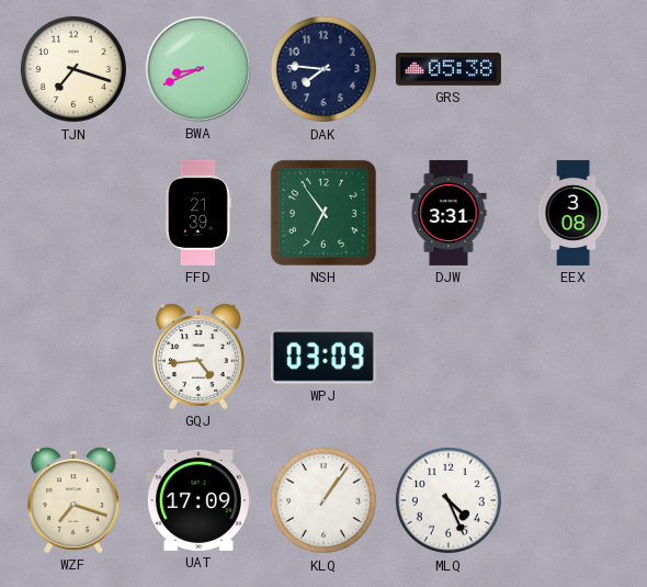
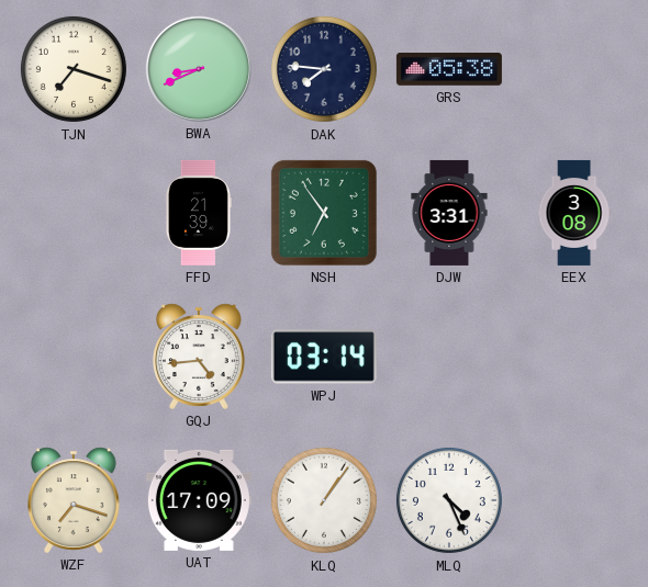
WPJ: 03:09 -> 03:14 (324, 357)
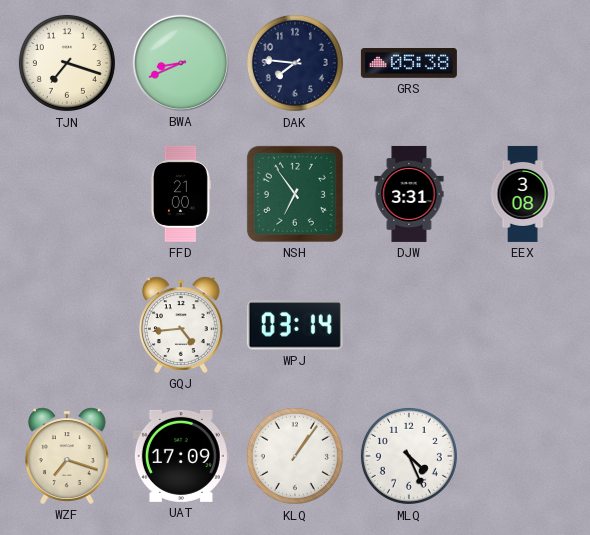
FFD: 21:39 -> 21:00 (181, 194)
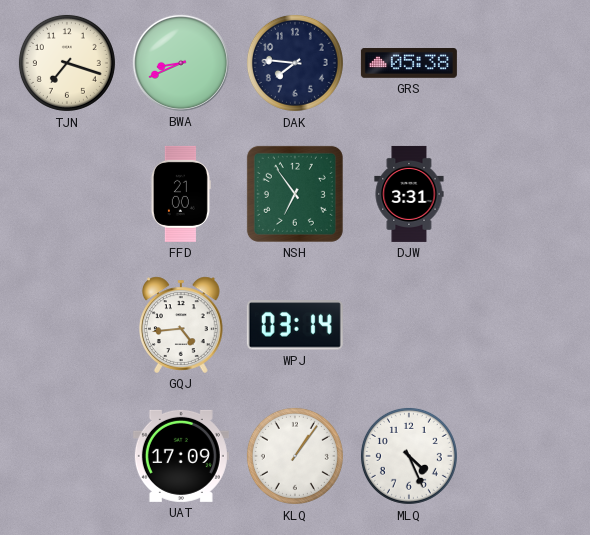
EEX: 3:08 -> none (523, 194)
WZF: 7:18 -> none (68, 456)
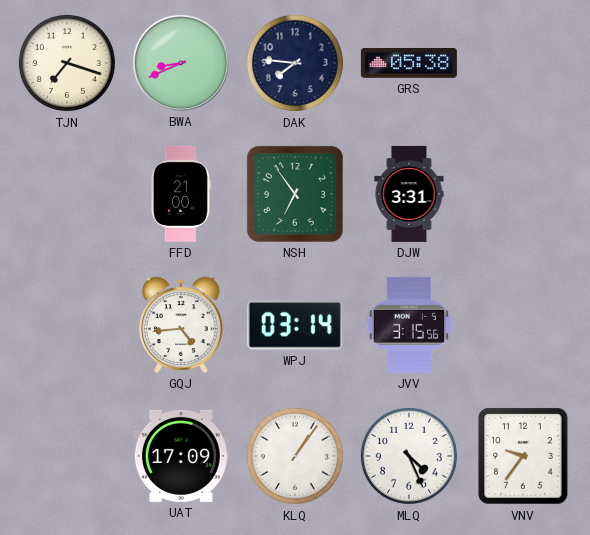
JVV: none -> 3:15 (409, 325)
VNV: none -> 9:36 (523, 456)
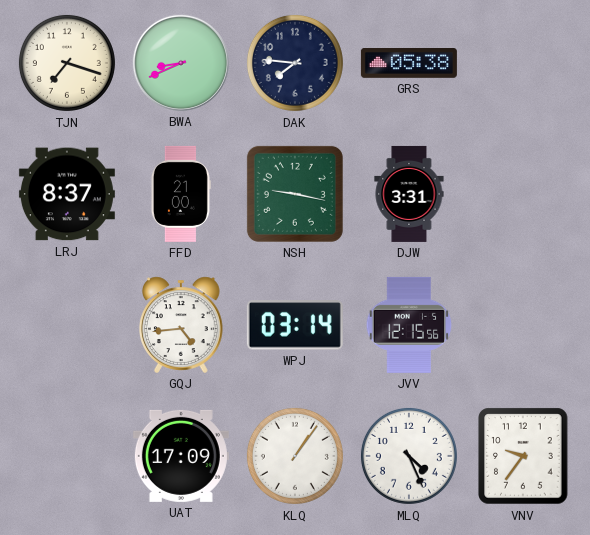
LRJ: none -> 8:37 (67, 194)
NSH: 6:54 -> 9:17 (295, 194)
JVV: 3:15 -> 12:15 (409, 325)
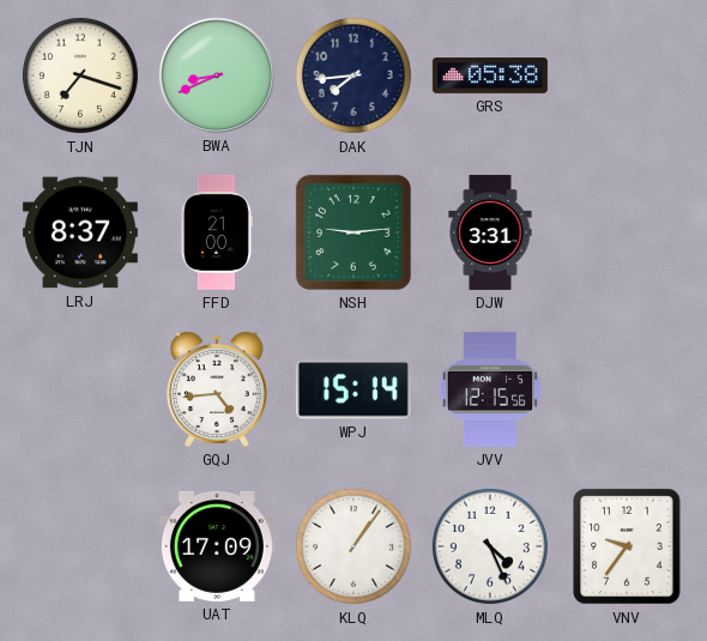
DAK: 7:46 -> 7:44 (353, 75)
NSH: 9:17 -> 9:14 (353, 232)
WPJ: 03:14 -> 15:14 (353, 389)
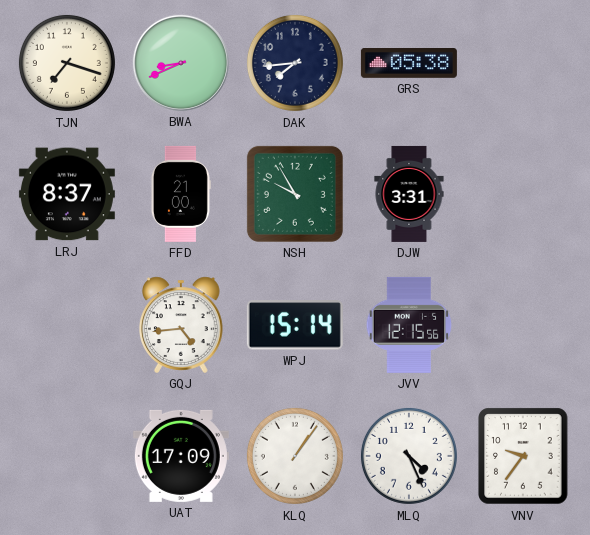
NSH: 9:14 -> 9:55 (295, 194)
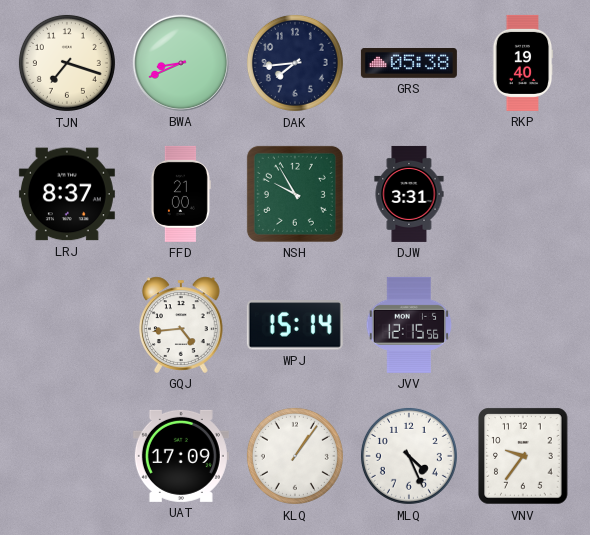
RKP: none -> 19:40 (523, 63)
